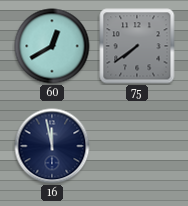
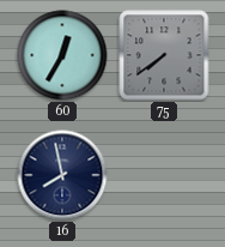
60: 12:40 -> 12:35 (62, 55)
16: 11:58 -> 7:58 (62, 175)
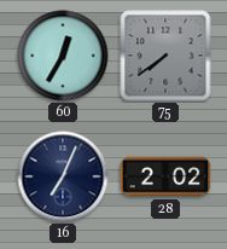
16: 7:58 -> 7:04 (63, 176)
28: none -> 2:02 (165, 176)
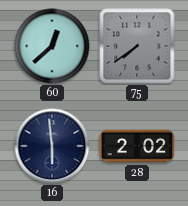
60: 12:35 -> 12:38 (52, 46)
16: 7:04 -> 5:59 (52, 146)
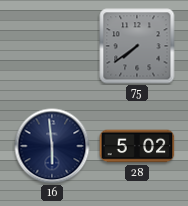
60: 12:38 -> none (52, 46)
28: 2:02 -> 5:02 (137, 146)
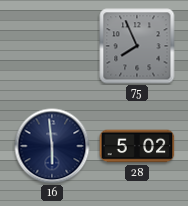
75: 7:39 -> 7:56 (137, 46)
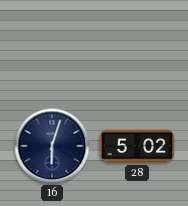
75: 7:56 -> none (137, 46)
16: 5:59 -> 6:03 (52, 146)
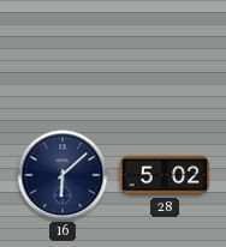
16: 6:03 -> 6:08 (63, 175)
